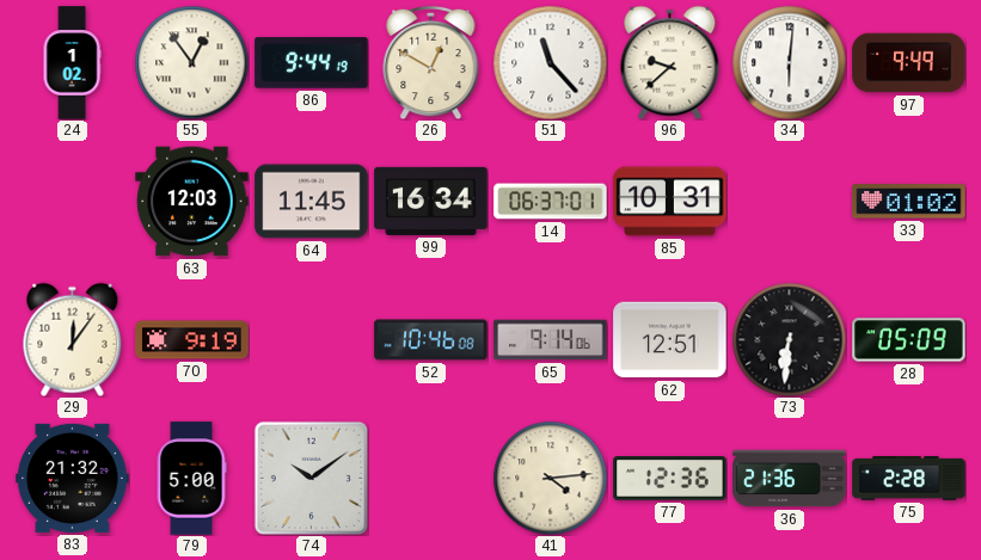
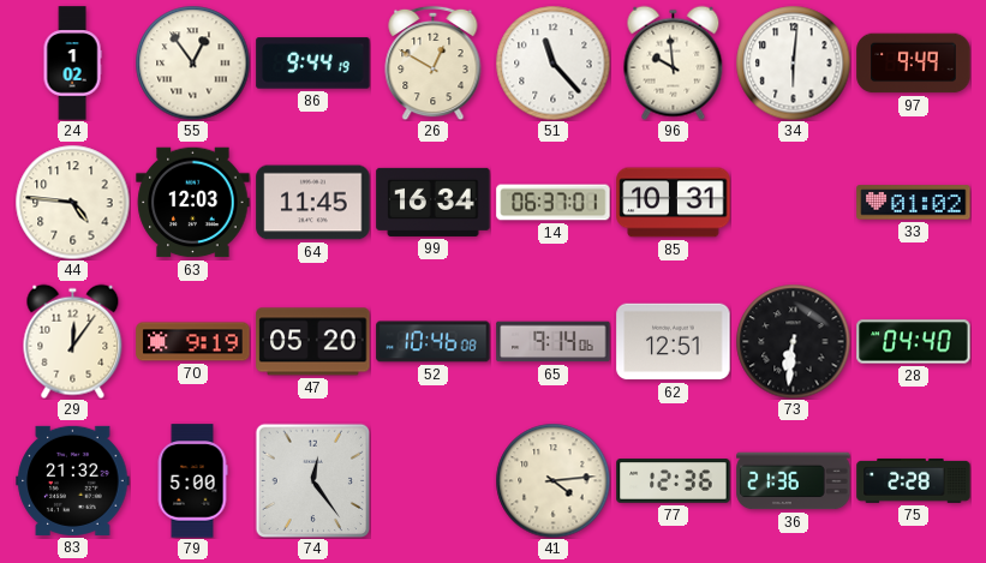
96: 9:38 -> 9:59 (674, 62)
44: none -> 4:46 (72, 202)
47: none -> 05:20 (313, 342)
28: 05:09 -> 04:40 (914, 342)
74: 10:09 -> 12:24 (312, 480)
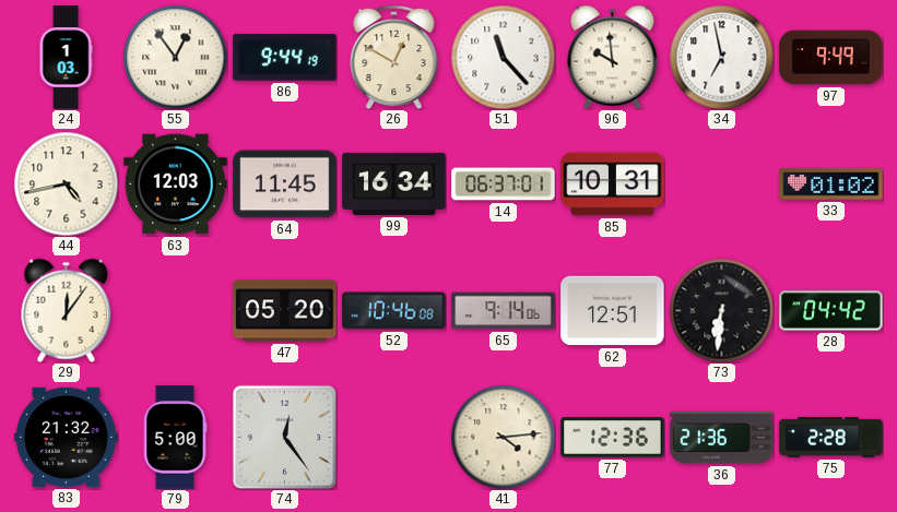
24: 1:02 -> 1:03 (66, 58)
34: 6:01 -> 6:58 (721, 57)
44: 4:46 -> 4:43 (66, 183)
70: 9:19 -> none (193, 342)
28: 04:40 -> 04:42 (831, 311)
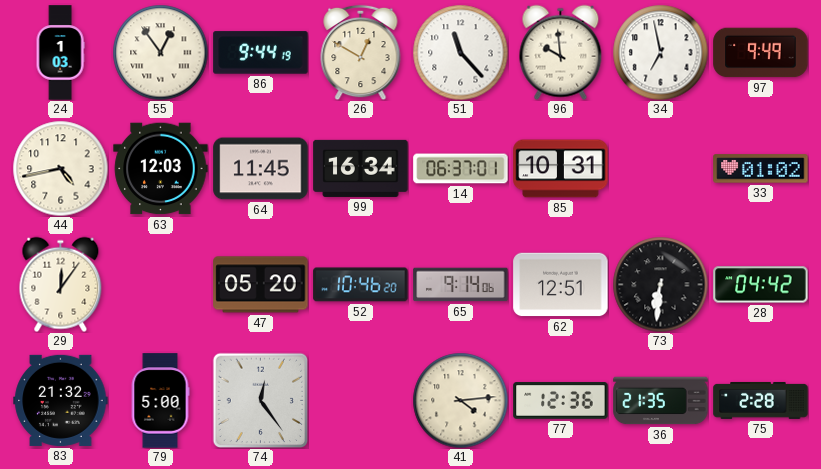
52: 10:46:08 -> 10:46:20 (361, 285)
36: 21:36 -> 21:35 (661, 401)
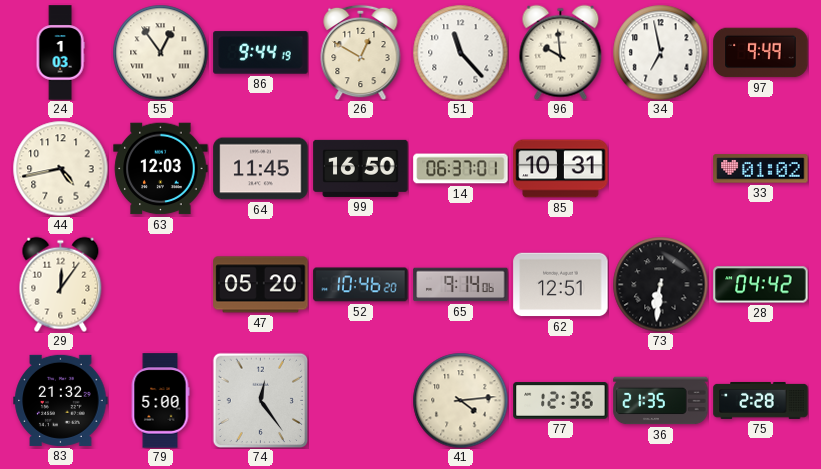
99: 16:34 -> 16:50 (361, 168)
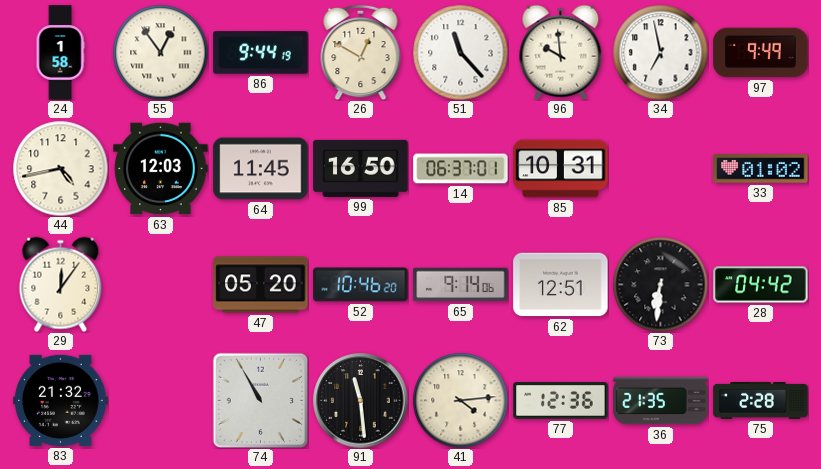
24: 1:03 -> 1:58 (60, 53)
79: 5:00 -> none (160, 401)
74: 12:24 -> 10:55 (260, 400)
91: none -> 11:29 (361, 401)
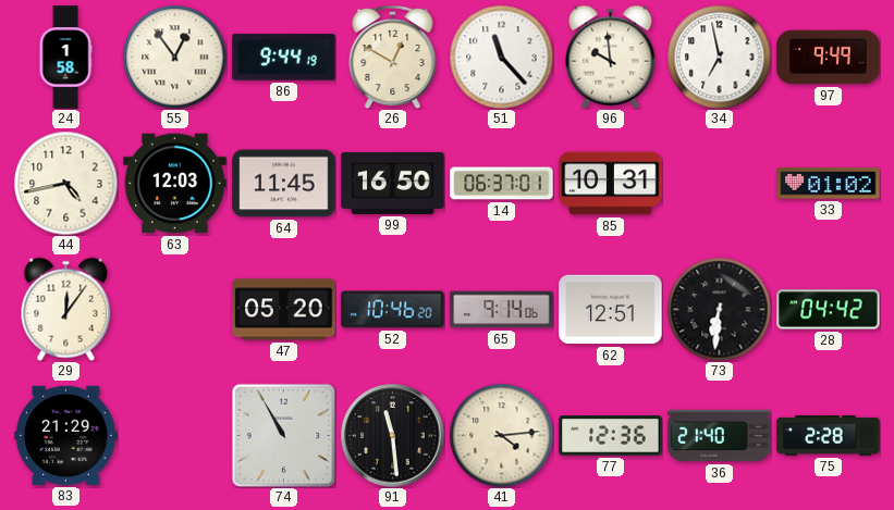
83: 21:32 -> 21:29 (66, 435)
36: 21:35 -> 21:40 (720, 436)
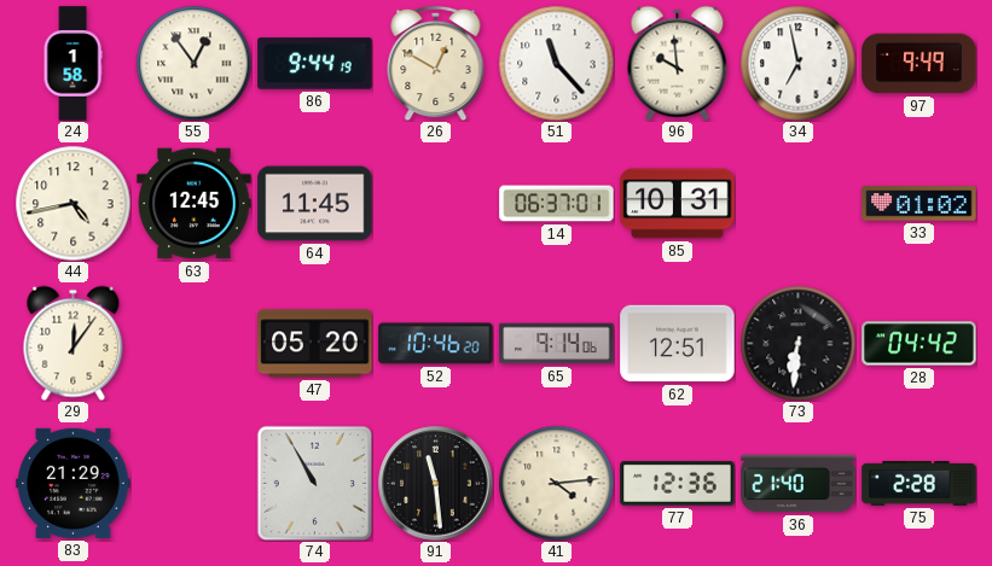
63: 12:03 -> 12:45 (195, 204)
99: 16:50 -> none (393, 183)
